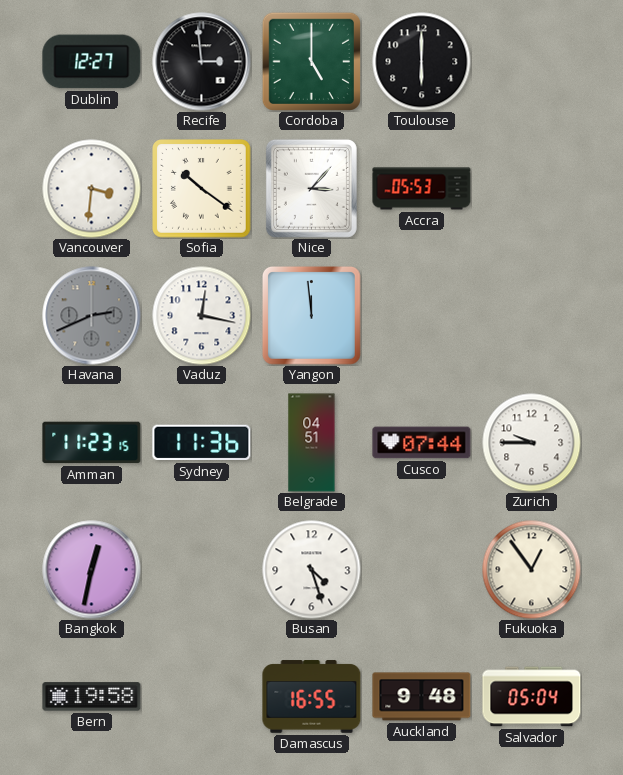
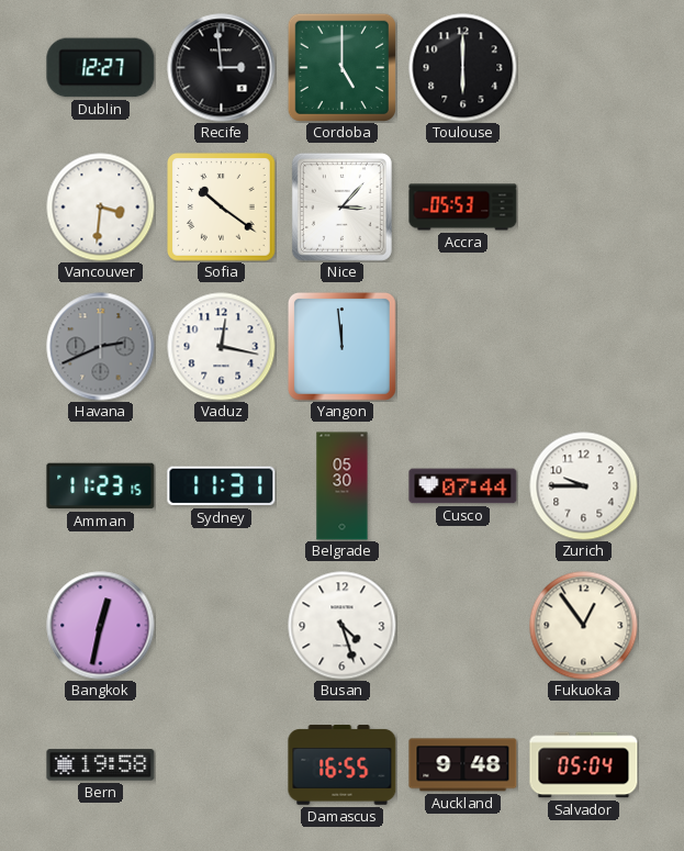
Sydney: 11:36 -> 11:31 (222, 486)
Belgrade: 04:51 -> 05:30 (343, 486)
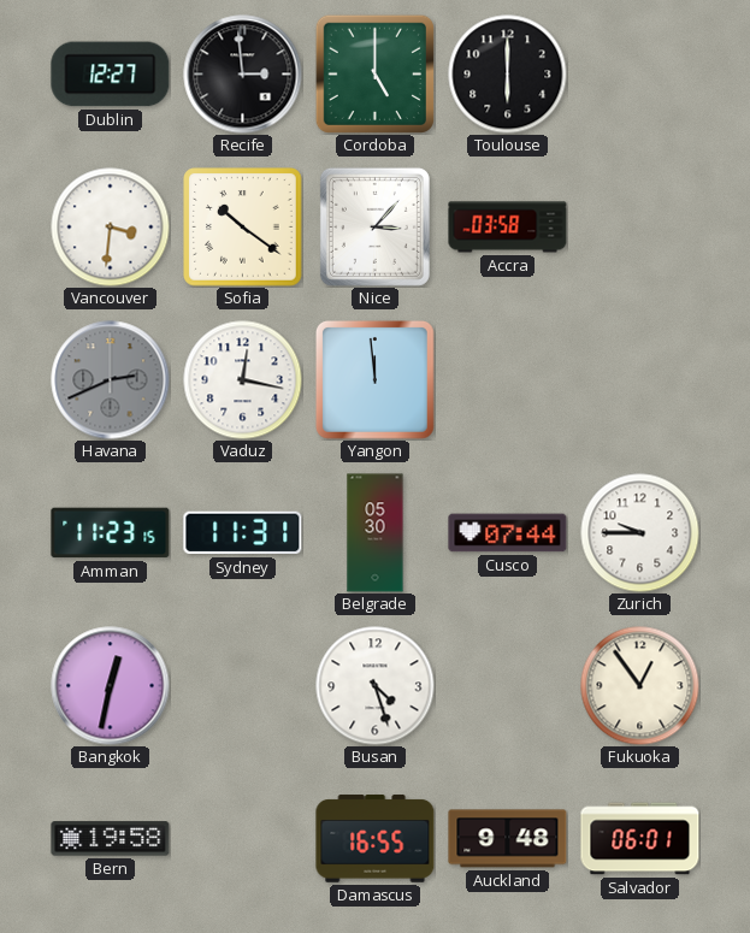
Accra: 05:53 -> 03:58 (508, 228)
Salvador: 05:04 -> 06:01 (640, 839)
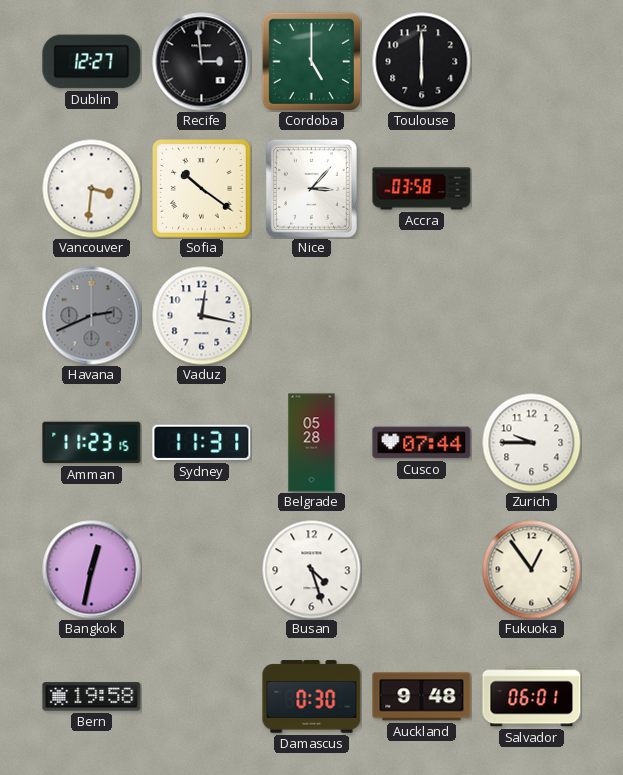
Yangon: 11:59 -> none (376, 380)
Belgrade: 05:30 -> 05:28 (312, 443)
Damascus: 16:55 -> 0:30 (312, 697)
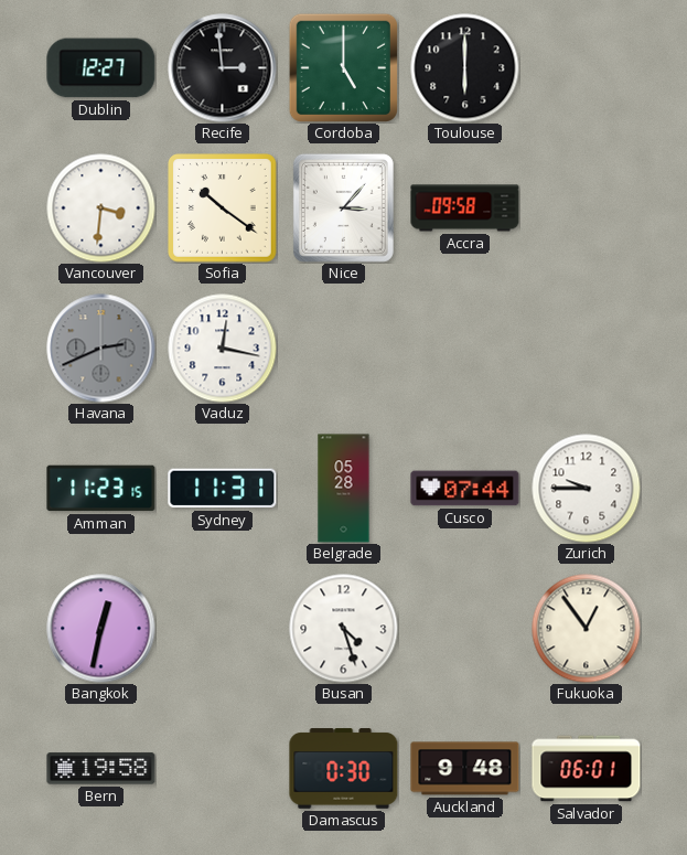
Accra: 03:58 -> 09:58 (465, 209)
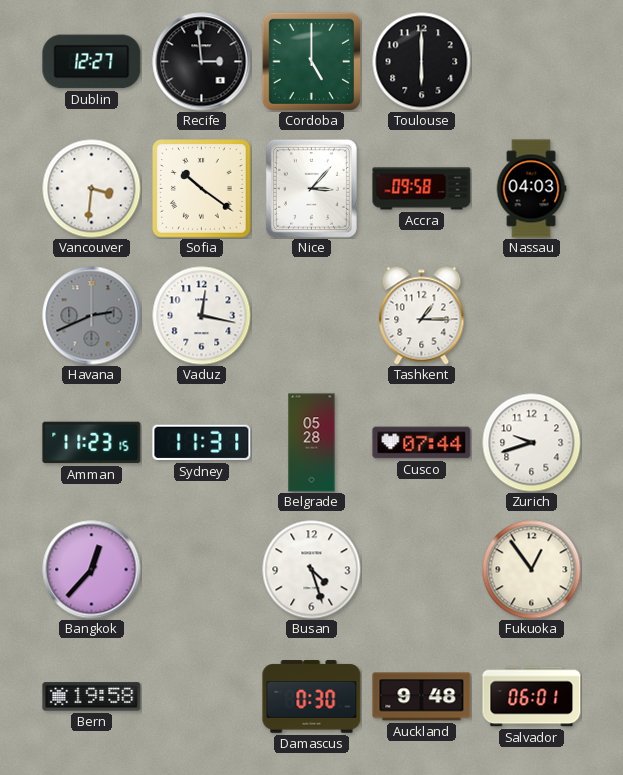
Nassau: none -> 04:03 (531, 189)
Tashkent: none -> 1:15 (422, 316)
Zurich: 9:45 -> 9:42 (532, 443)
Bangkok: 12:32 -> 12:37 (92, 570)
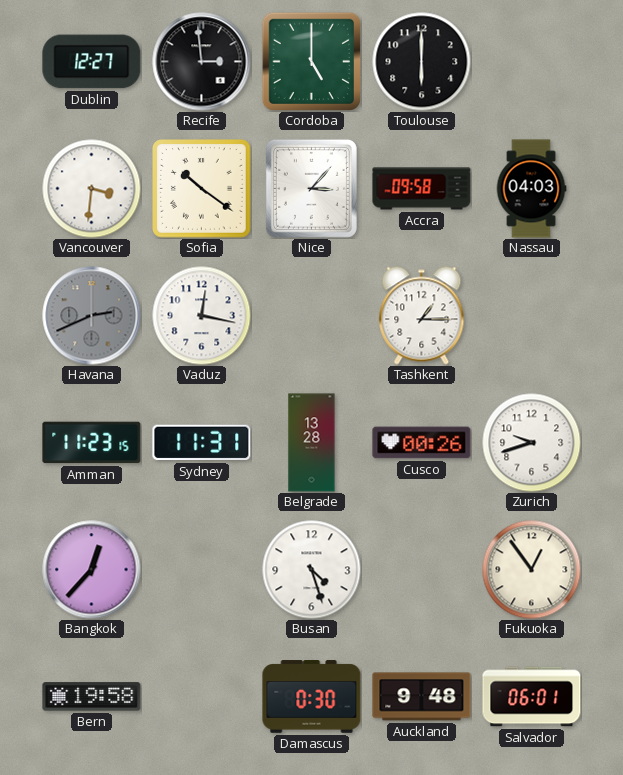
Belgrade: 05:28 -> 13:28 (312, 443)
Cusco: 07:44 -> 00:26 (422, 443)
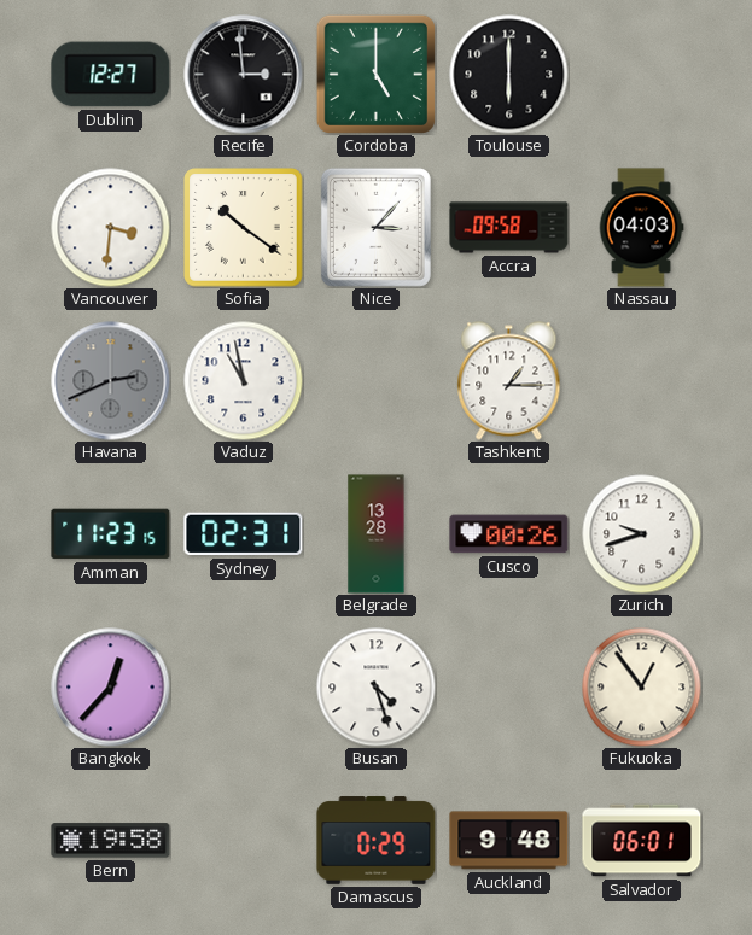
Vaduz: 12:17 -> 10:58 (244, 381)
Sydney: 11:31 -> 02:31 (244, 534)
Damascus: 0:30 -> 0:29 (377, 841)
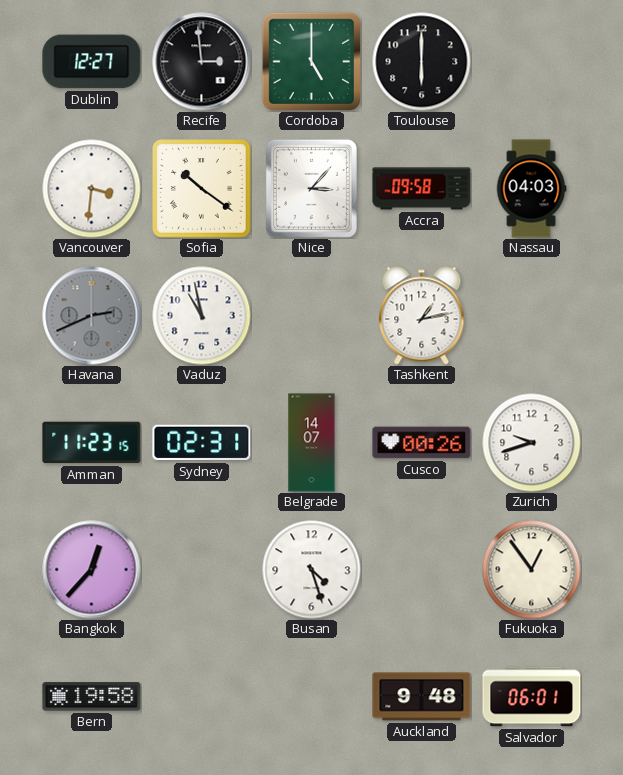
Tashkent: 1:15 -> 1:13 (422, 316)
Belgrade: 13:28 -> 14:07 (312, 443)
Damascus: 0:29 -> none (377, 841)
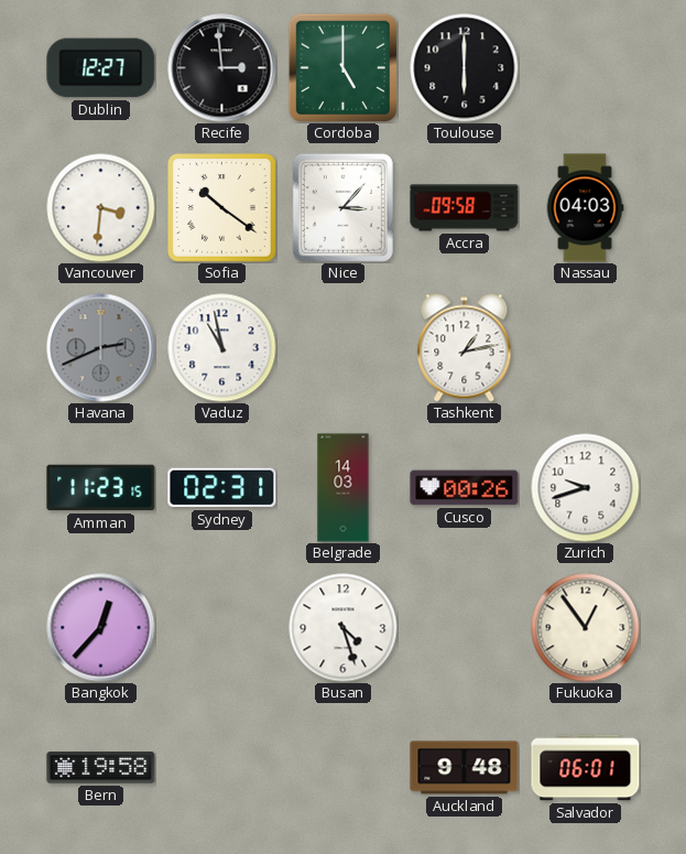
Belgrade: 14:07 -> 14:03 (344, 488)
